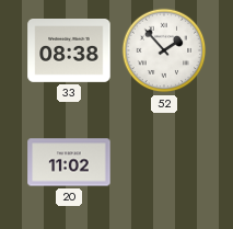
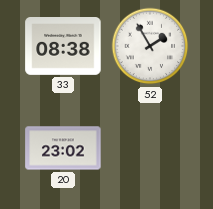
52: 1:53 -> 1:55 (150, 46)
20: 11:02 -> 23:02 (63, 148)
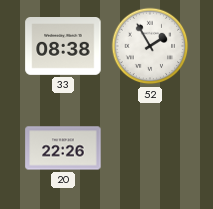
20: 23:02 -> 22:26 (63, 148)
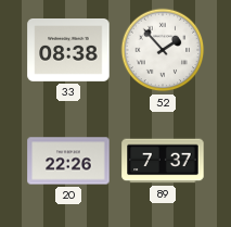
52: 1:55 -> 1:53 (163, 50)
89: none -> 7:37 (163, 161)
